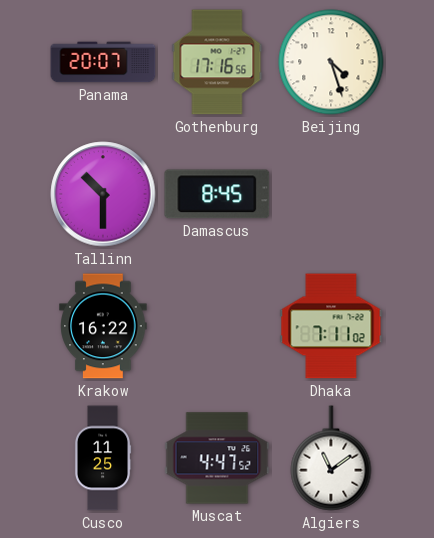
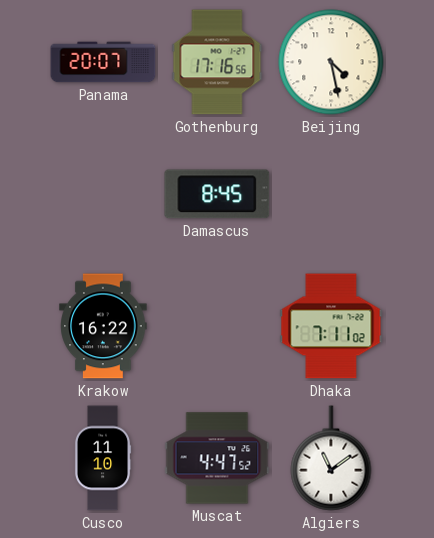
Beijing: 4:27 -> 4:28 (331, 62)
Tallinn: 10:30 -> none (103, 194)
Cusco: 11:25 -> 11:10 (103, 458)
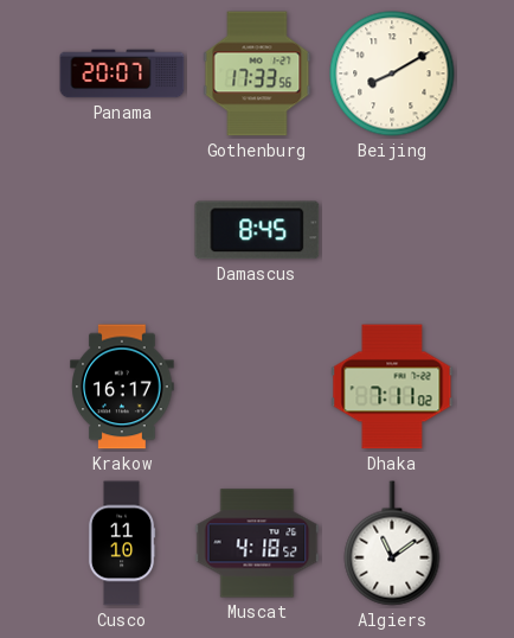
Gothenburg: 17:16 -> 17:33 (257, 74)
Beijing: 4:28 -> 8:10 (392, 74)
Krakow: 16:22 -> 16:17 (122, 387)
Muscat: 4:47 -> 4:18 (257, 543)
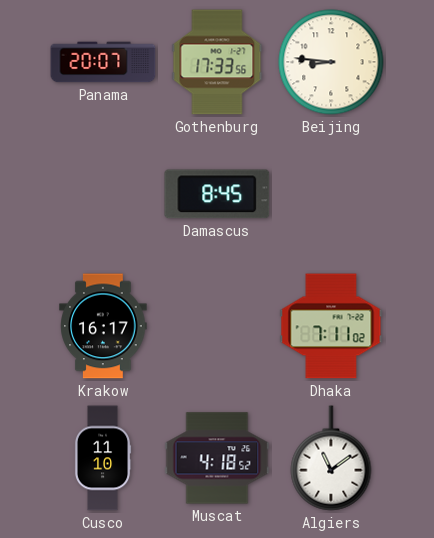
Beijing: 8:10 -> 8:46 (331, 62)
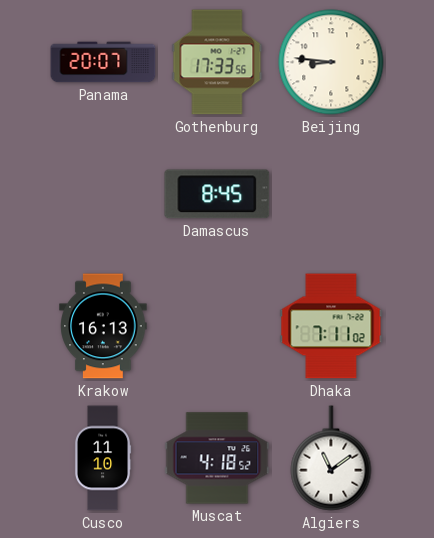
Krakow: 16:17 -> 16:13 (103, 326)
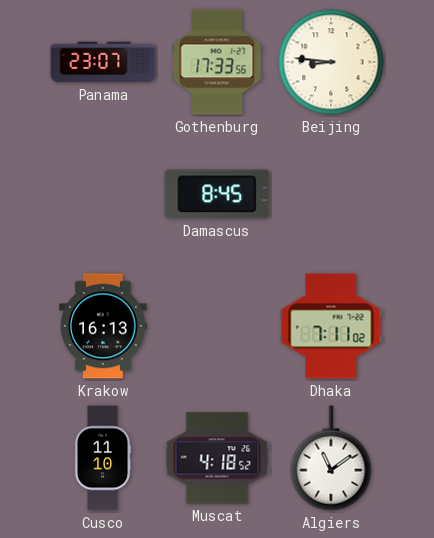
Panama: 20:07 -> 23:07 (103, 62)
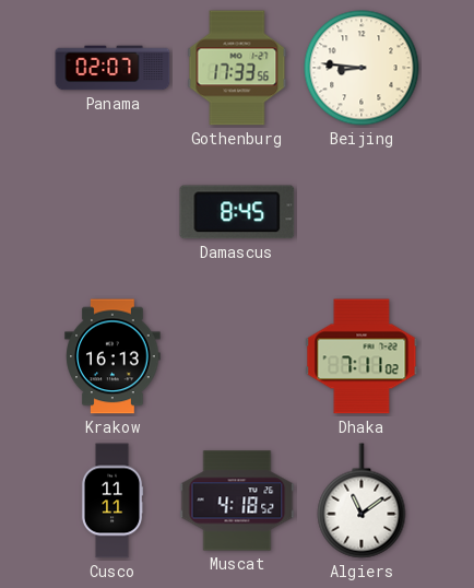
Panama: 23:07 -> 02:07 (112, 68)
Cusco: 11:10 -> 11:11 (112, 501)
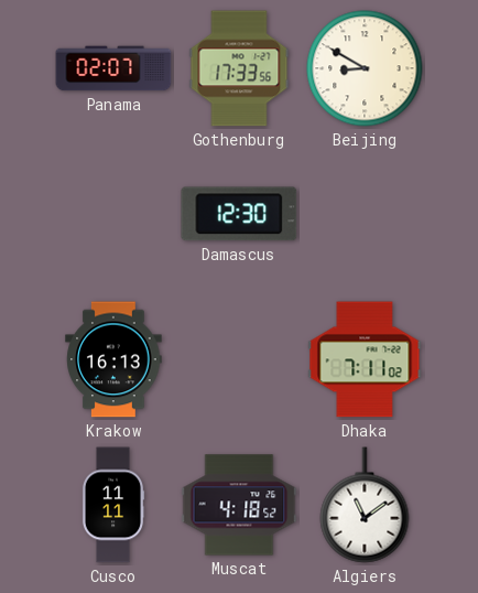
Beijing: 8:46 -> 8:50 (365, 68)
Damascus: 8:45 -> 12:30 (239, 214)
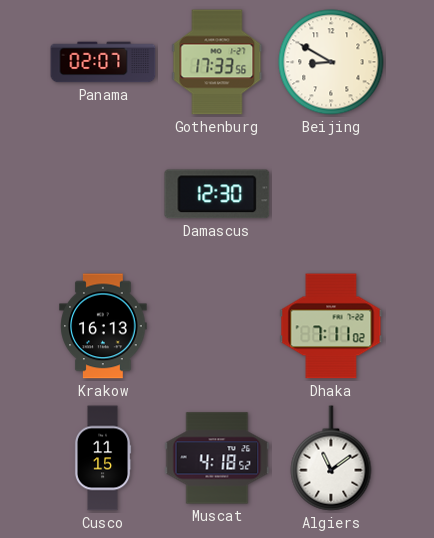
Cusco: 11:11 -> 11:15 (103, 458)
